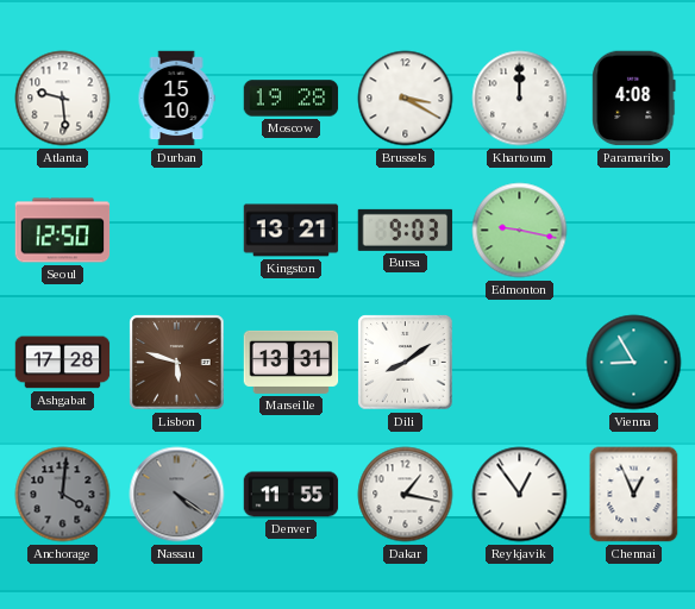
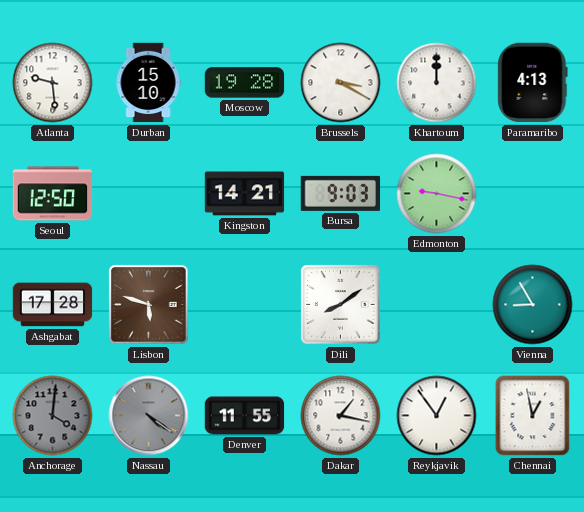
Paramaribo: 4:08 -> 4:13 (533, 83)
Kingston: 13:21 -> 14:21 (245, 194)
Marseille: 13:31 -> none (292, 362)
Chennai: 12:56 -> 12:58 (533, 416)
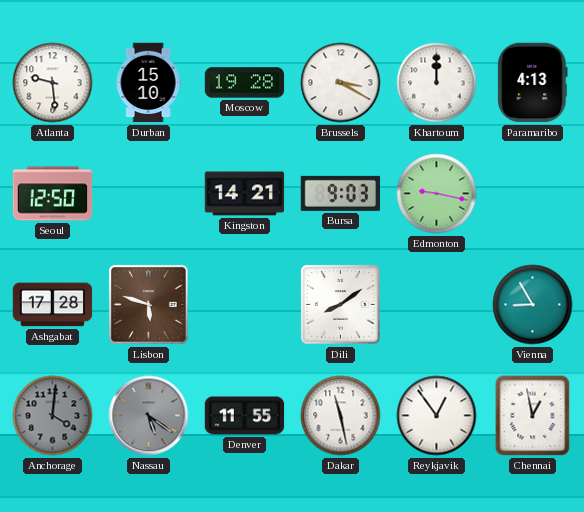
Nassau: 4:21 -> 5:21 (149, 416)
Dakar: 1:17 -> 11:28 (341, 416)
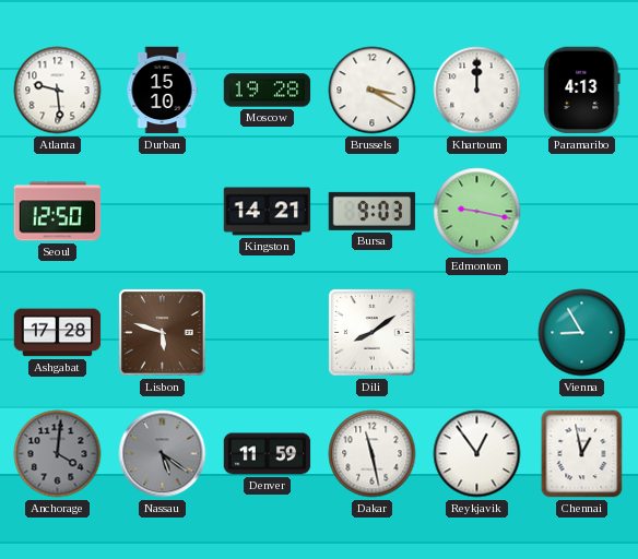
Denver: 11:55 -> 11:59 (268, 454)
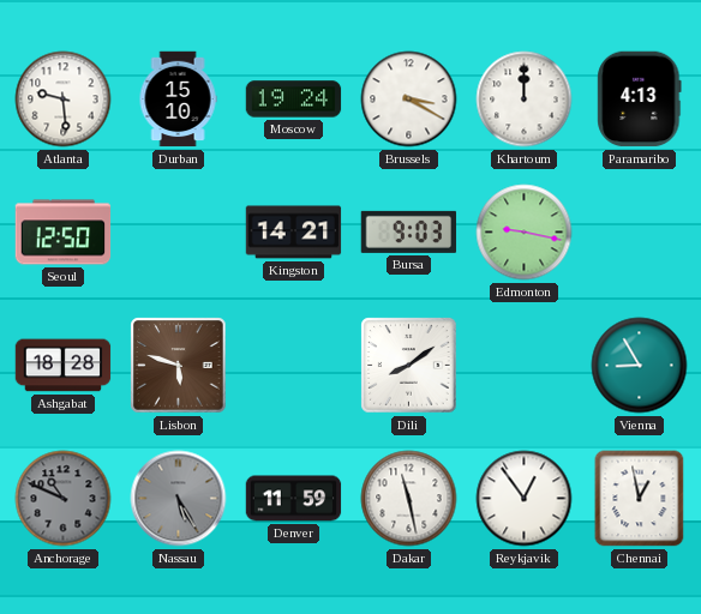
Moscow: 19:28 -> 19:24 (294, 100)
Ashgabat: 17:28 -> 18:28 (64, 366)
Anchorage: 4:01 -> 10:49 (64, 499)
Nassau: 5:21 -> 5:25 (179, 499)
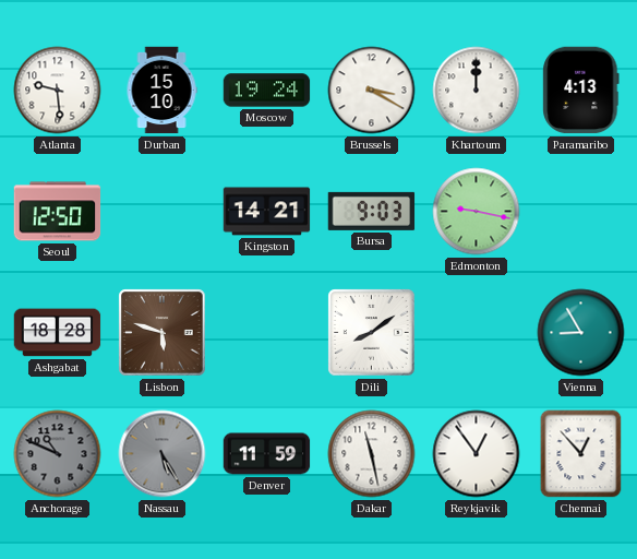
Chennai: 12:58 -> 12:53 (581, 454)
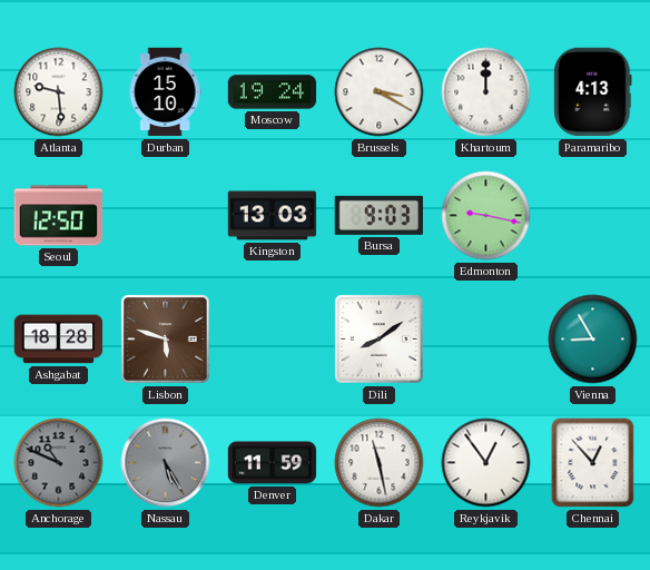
Kingston: 14:21 -> 13:03 (273, 216)
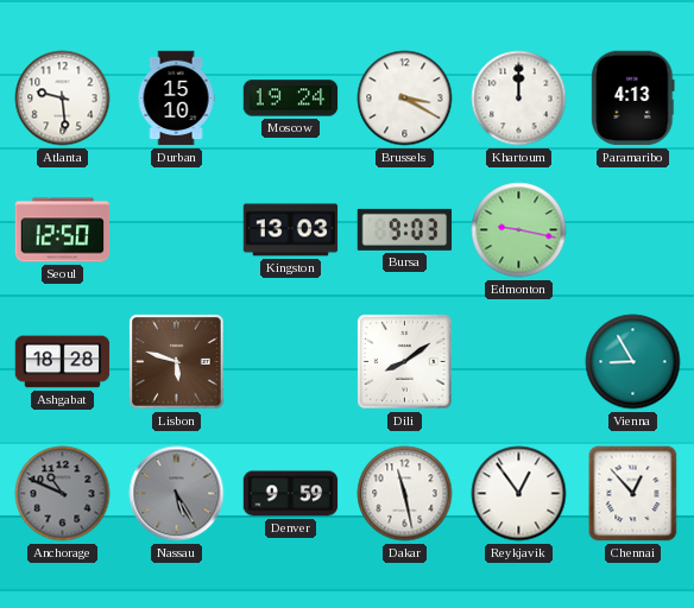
Denver: 11:59 -> 9:59 (291, 494)
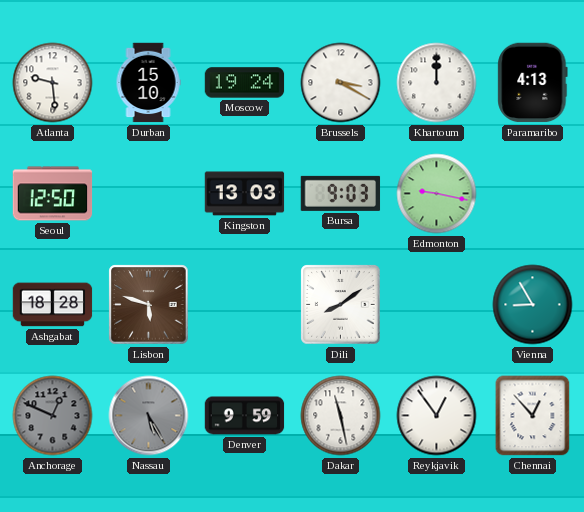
Anchorage: 10:49 -> 12:49 (53, 416)
